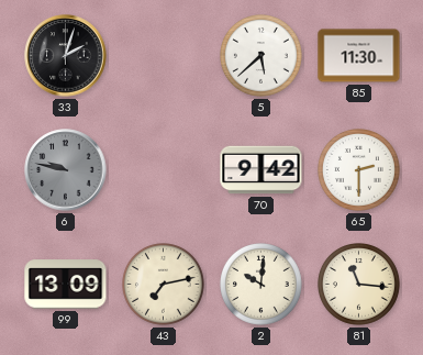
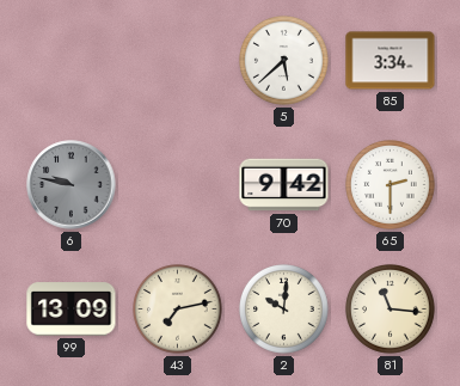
33: 2:03 -> none (66, 56)
85: 11:30 -> 3:34 (391, 61)
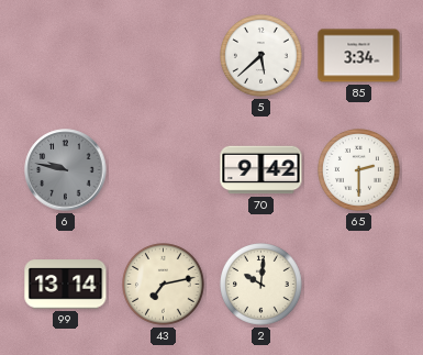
99: 13:09 -> 13:14 (66, 285)
81: 11:16 -> none (391, 310)
